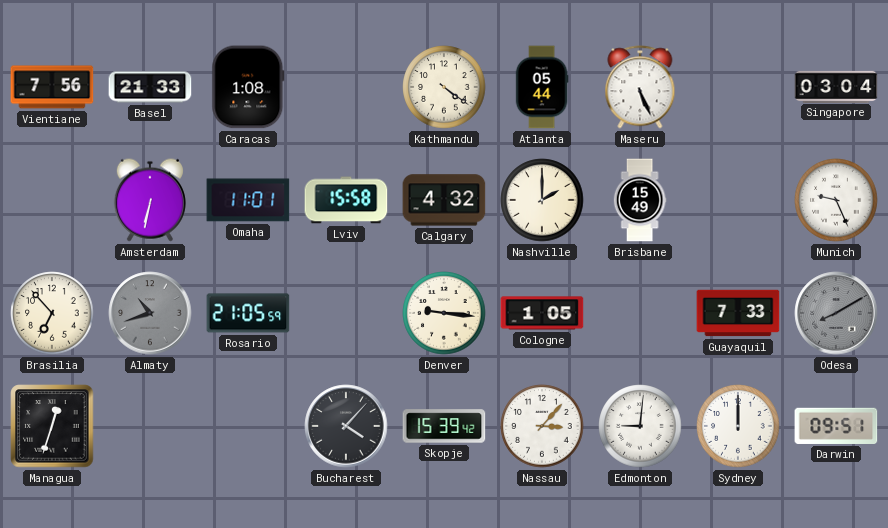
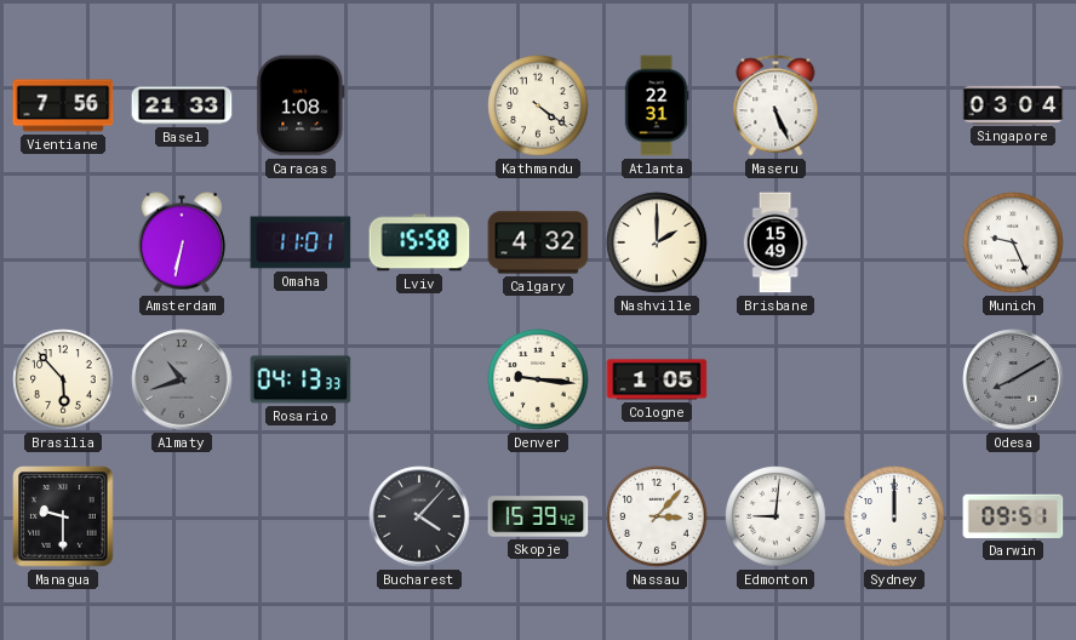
Atlanta: 05:44 -> 22:31 (657, 105)
Brasilia: 6:53 -> 5:53 (63, 379)
Rosario: 21:05 -> 04:13 (301, 379)
Guayaquil: 7:33 -> none (738, 313)
Managua: 12:33 -> 9:30 (63, 516)
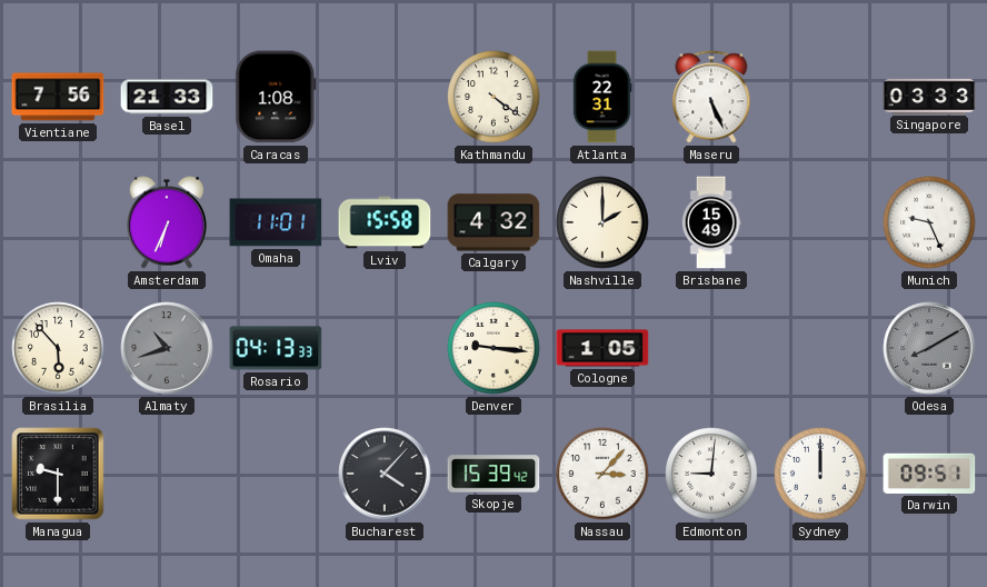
Singapore: 03:04 -> 03:33 (929, 96)
Amsterdam: 6:32 -> 6:34 (167, 222)
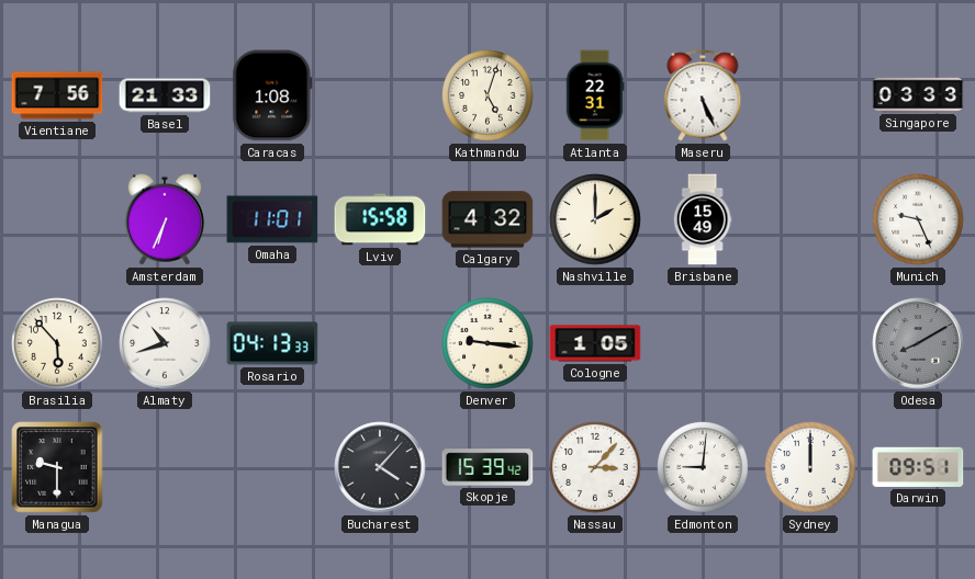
Kathmandu: 4:21 -> 5:03 (487, 95)
Almaty dial: grey -> white (165, 343)
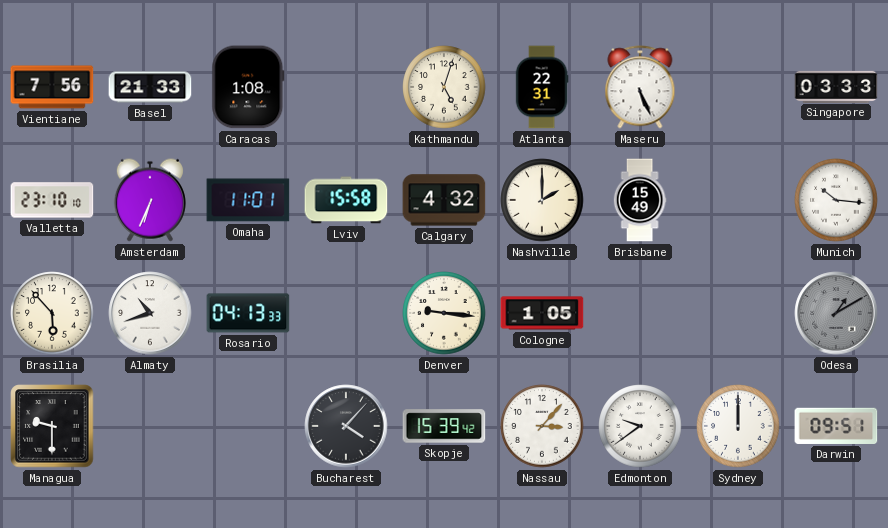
Valletta: none -> 23:10 (52, 200)
Munich: 9:26 -> 10:16 (836, 200)
Odesa: 8:10 -> 1:10 (836, 313)
Edmonton: 9:01 -> 9:39 (640, 426)
